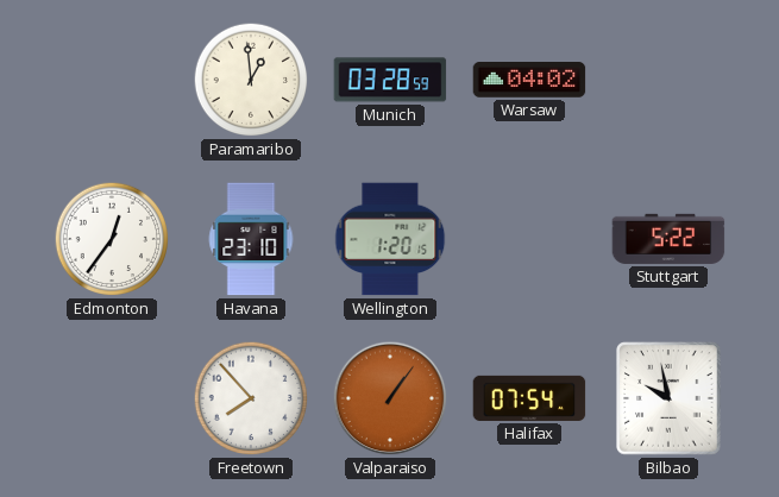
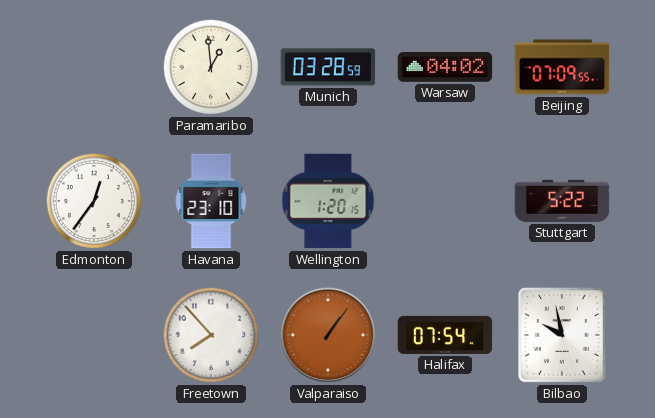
Beijing: none -> 07:09 (562, 67)
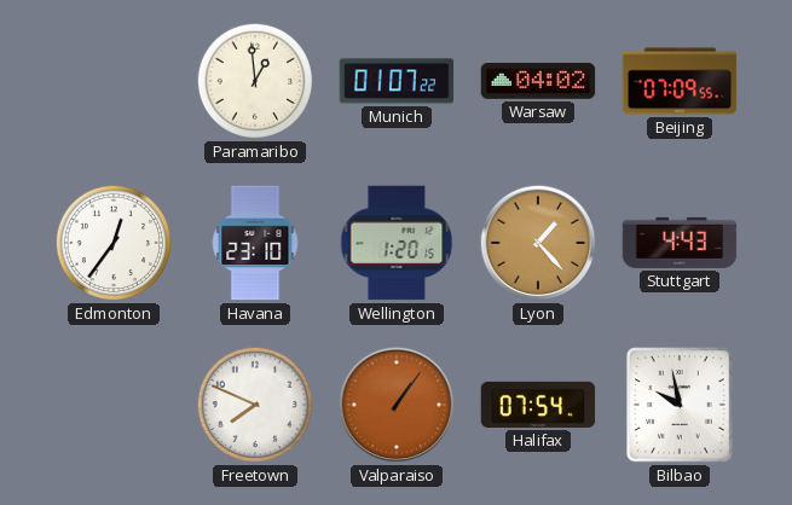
Munich: 03:28 -> 01:07 (397, 81)
Lyon: none -> 1:23 (538, 243)
Stuttgart: 5:22 -> 4:43 (680, 243)
Freetown: 7:53 -> 7:49 (255, 405)
